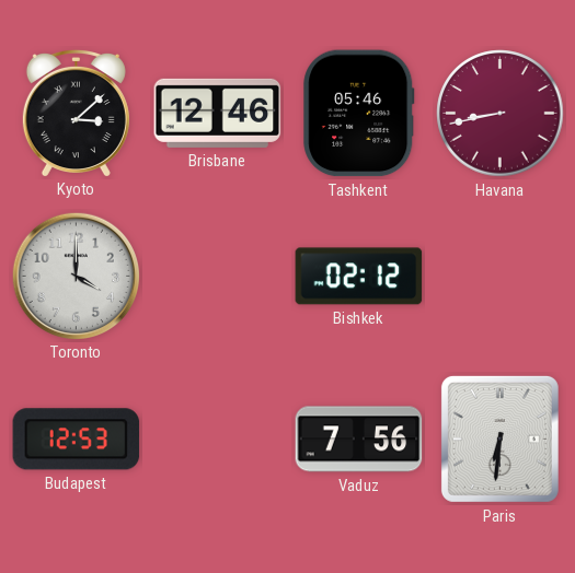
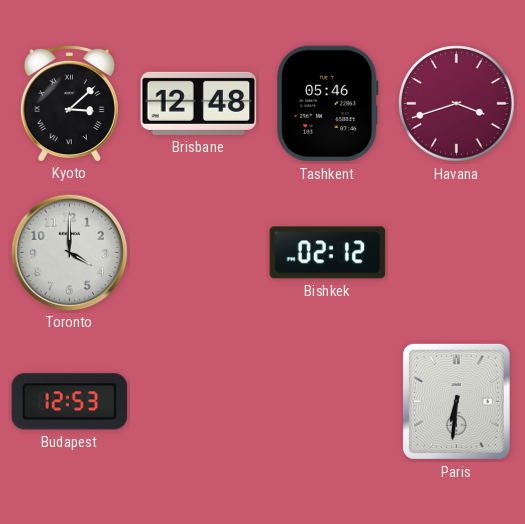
Brisbane: 12:46 -> 12:48 (199, 103)
Havana: 8:43 -> 3:42 (457, 104)
Vaduz: 7:56 -> none (359, 440)
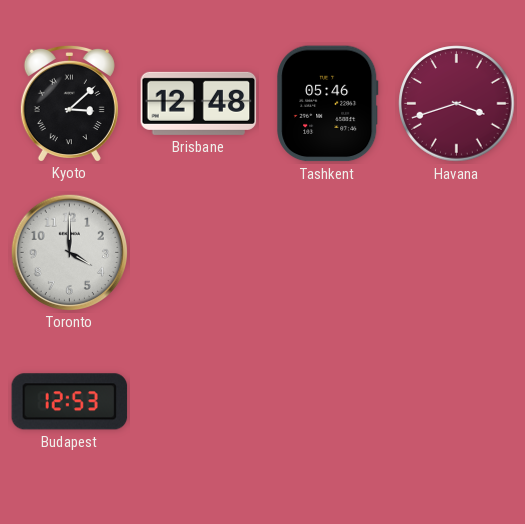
Bishkek: 02:12 -> none (328, 253)
Paris: 6:31 -> none (456, 401)
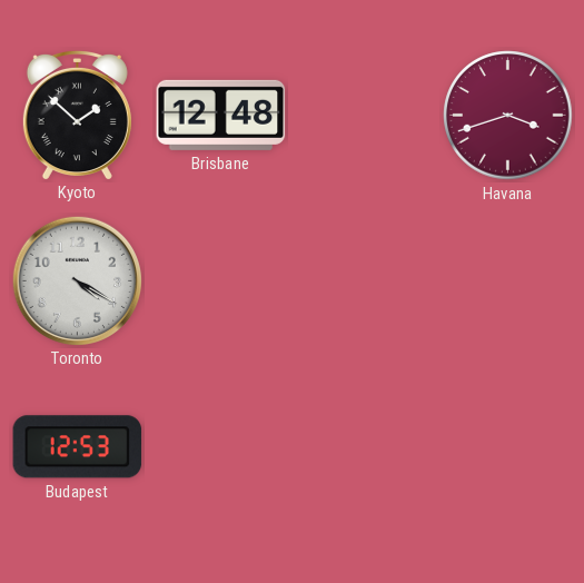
Kyoto: 3:08 -> 1:52 (77, 115)
Tashkent: 05:46 -> none (328, 104)
Toronto: 4:00 -> 4:20 (77, 280)
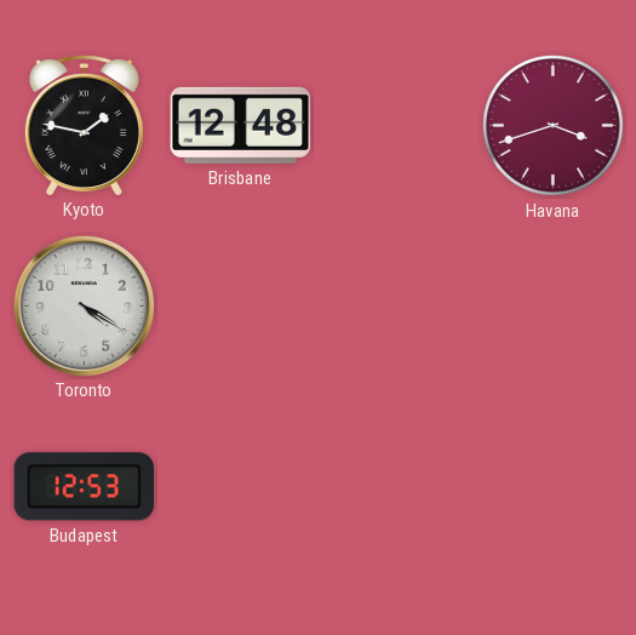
Kyoto: 1:52 -> 1:47 (84, 125)
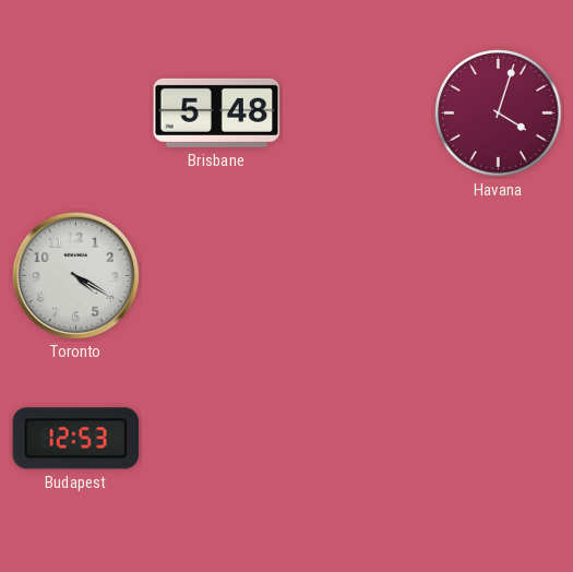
Kyoto: 1:47 -> none (84, 125)
Brisbane: 12:48 -> 5:48 (217, 112)
Havana: 3:42 -> 4:03 (499, 114)
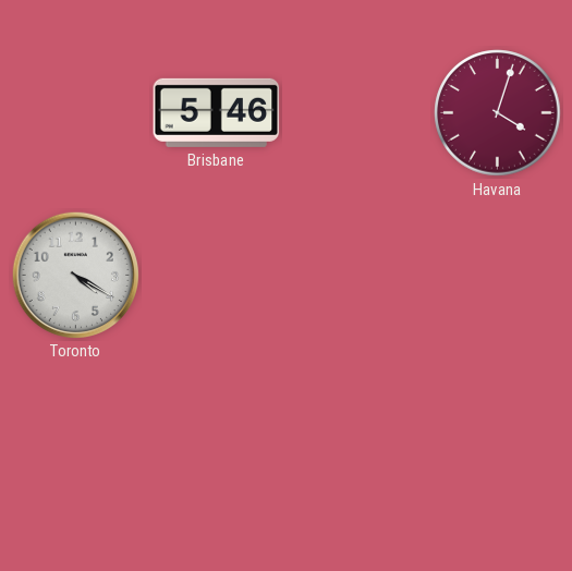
Brisbane: 5:48 -> 5:46 (217, 112)
Budapest: 12:53 -> none (76, 439)
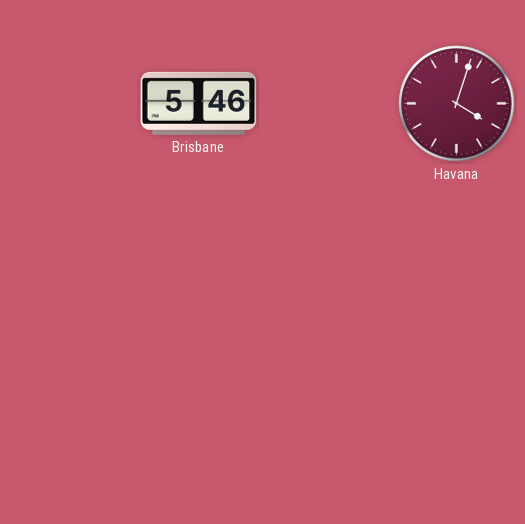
Toronto: 4:20 -> none (75, 275)
